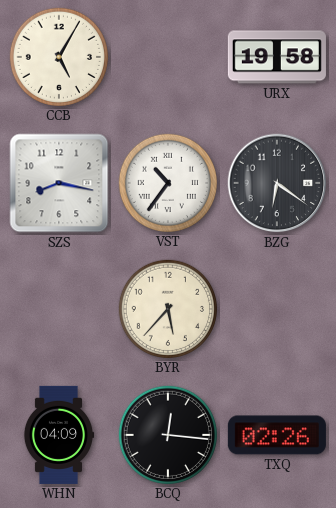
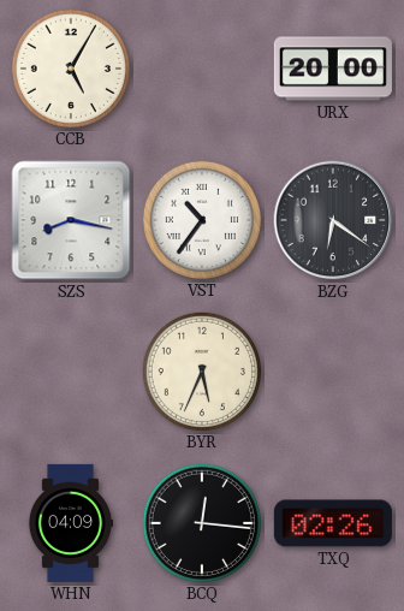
URX: 19:58 -> 20:00 (333, 69)
BYR: 5:37 -> 5:34 (202, 372)
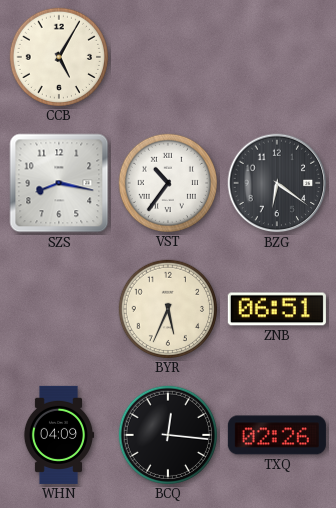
URX: 20:00 -> none (333, 69)
ZNB: none -> 06:51 (277, 309)
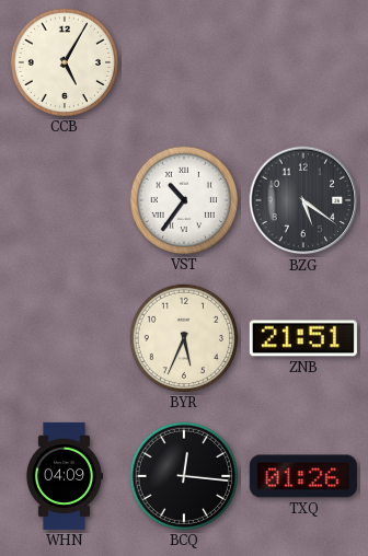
SZS: 8:17 -> none (59, 183)
BZG: 6:21 -> 5:21 (303, 200)
ZNB: 06:51 -> 21:51 (303, 338)
TXQ: 02:26 -> 01:26 (303, 476)
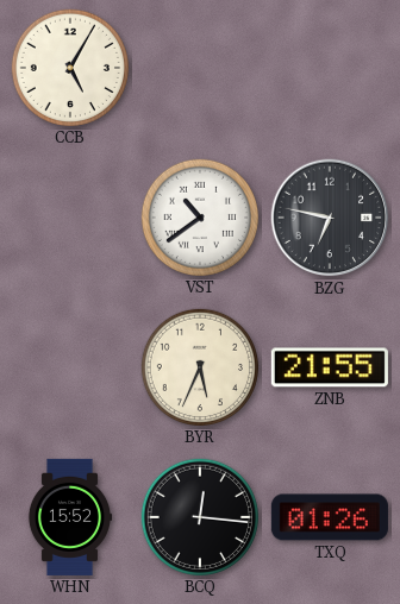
VST: 10:36 -> 10:39 (200, 218)
BZG: 5:21 -> 6:47 (330, 218)
ZNB: 21:51 -> 21:55 (330, 367)
WHN: 04:09 -> 15:52 (70, 517)
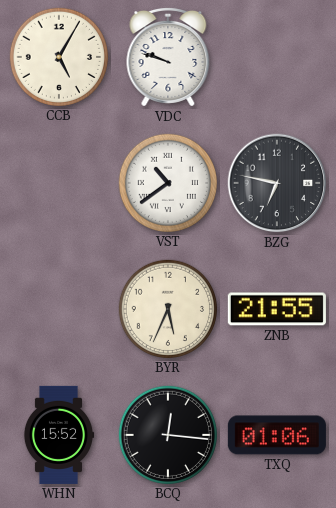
VDC: none -> 9:48 (168, 57)
TXQ: 01:26 -> 01:06 (277, 435)
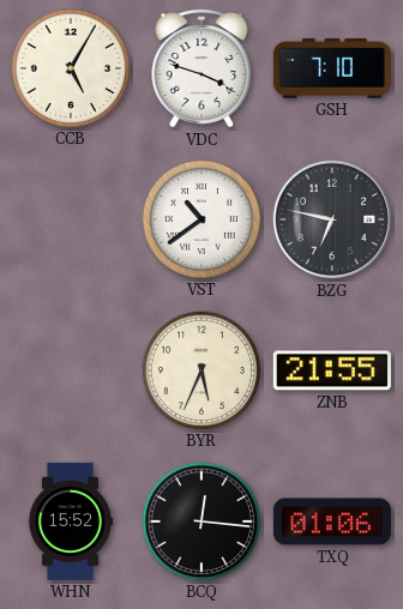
VDC: 9:48 -> 3:48 (201, 68)
GSH: none -> 7:10 (332, 68)
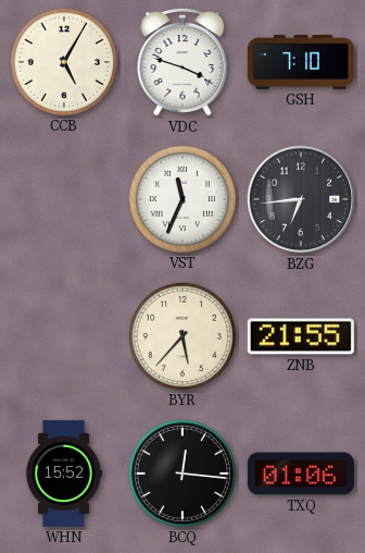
VST: 10:39 -> 11:34 (182, 199)
BZG: 6:47 -> 6:44 (301, 199)
BYR: 5:34 -> 5:37 (182, 336)
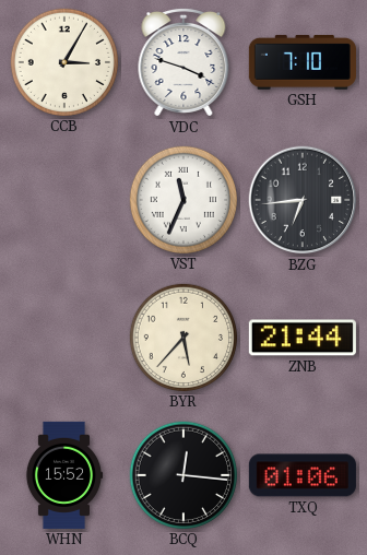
CCB: 5:05 -> 3:05 (64, 62)
ZNB: 21:55 -> 21:44 (303, 338)
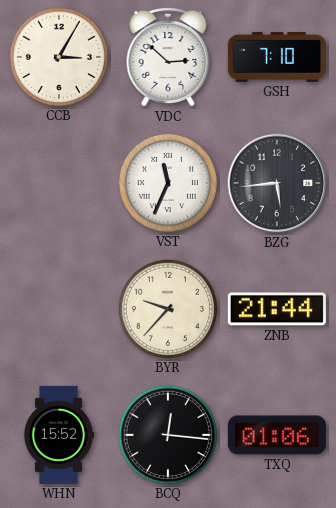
VDC: 3:48 -> 2:52 (168, 57)
BZG: 6:44 -> 5:44 (277, 183)
BYR: 5:37 -> 9:37 (168, 309)
